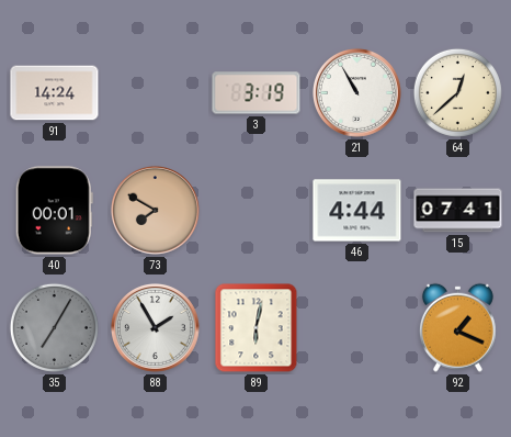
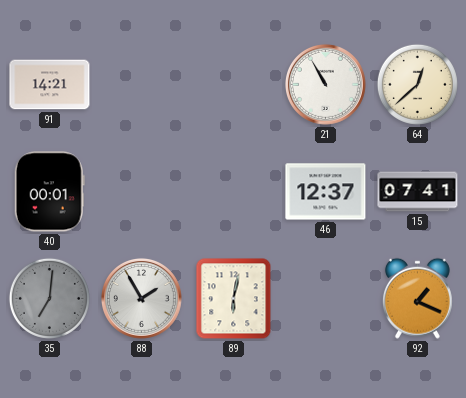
91: 14:24 -> 14:21 (50, 85)
3: 3:19 -> none (257, 93)
73: 7:50 -> none (155, 210)
46: 4:44 -> 12:37 (326, 192)
35: 7:05 -> 7:01 (49, 298)
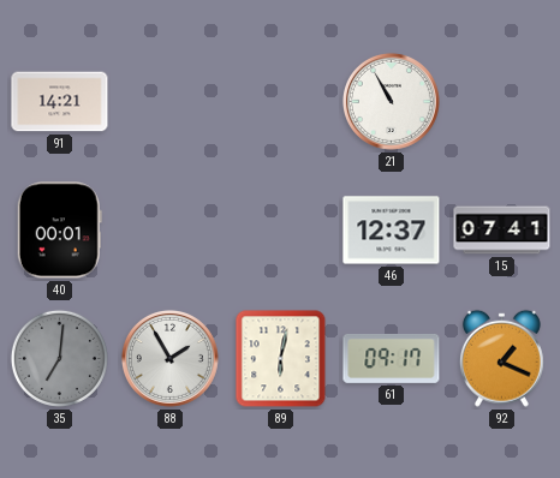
64: 12:38 -> none (417, 84)
61: none -> 09:17 (392, 359)
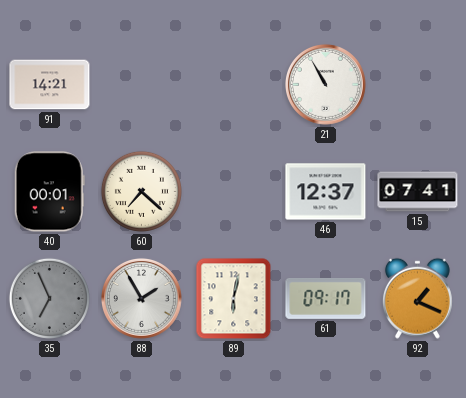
60: none -> 7:22 (141, 191)
35: 7:01 -> 6:56 (49, 298)
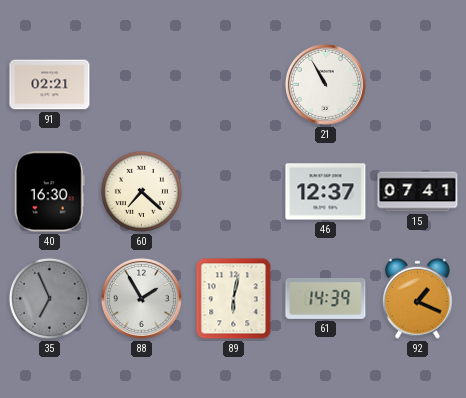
91: 14:21 -> 02:21 (50, 85)
40: 00:01 -> 16:30 (49, 192)
61: 09:17 -> 14:39 (326, 299)
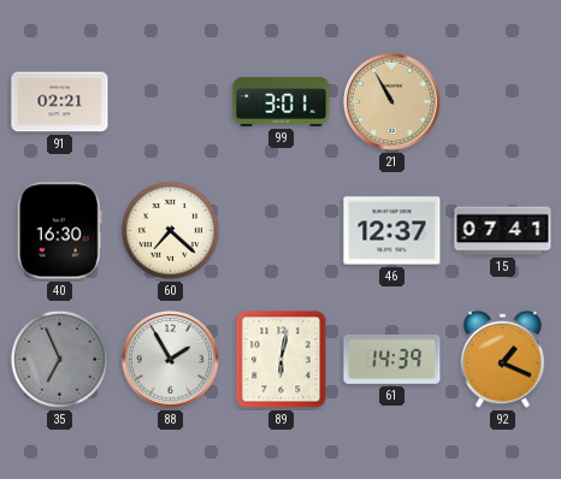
99: none -> 3:01 (282, 101)
21 dial: white -> champagne (391, 101)
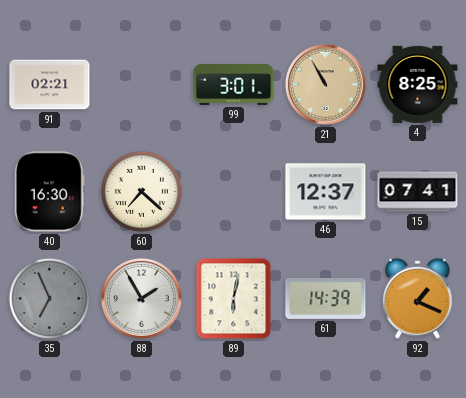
4: none -> 8:25 (418, 84)
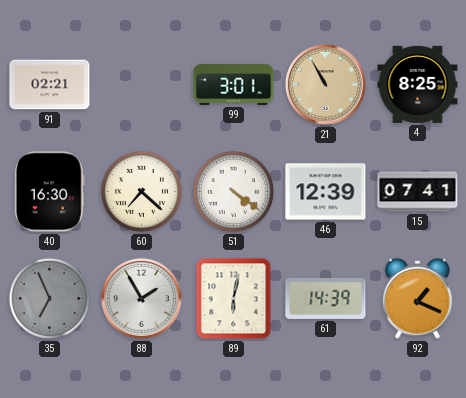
51: none -> 4:21 (233, 191)
46: 12:37 -> 12:39 (326, 192)
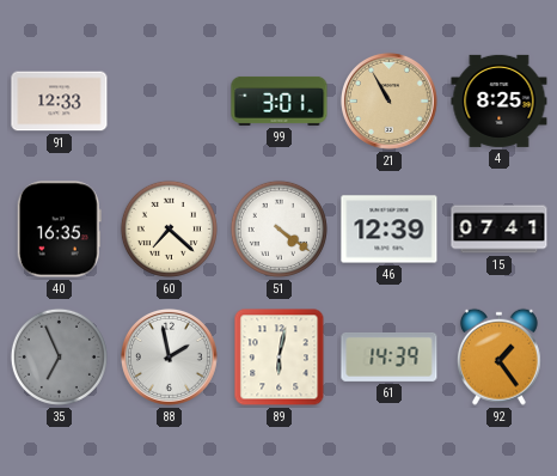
91: 02:21 -> 12:33 (60, 102)
40: 16:30 -> 16:35 (59, 230)
88: 1:55 -> 1:58 (169, 356)
92: 1:19 -> 1:24 (498, 356)
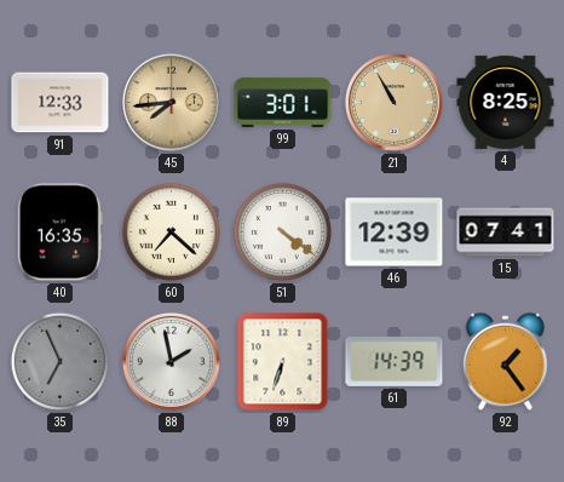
45: none -> 7:44 (171, 102)
89: 6:02 -> 6:33 (283, 362)
